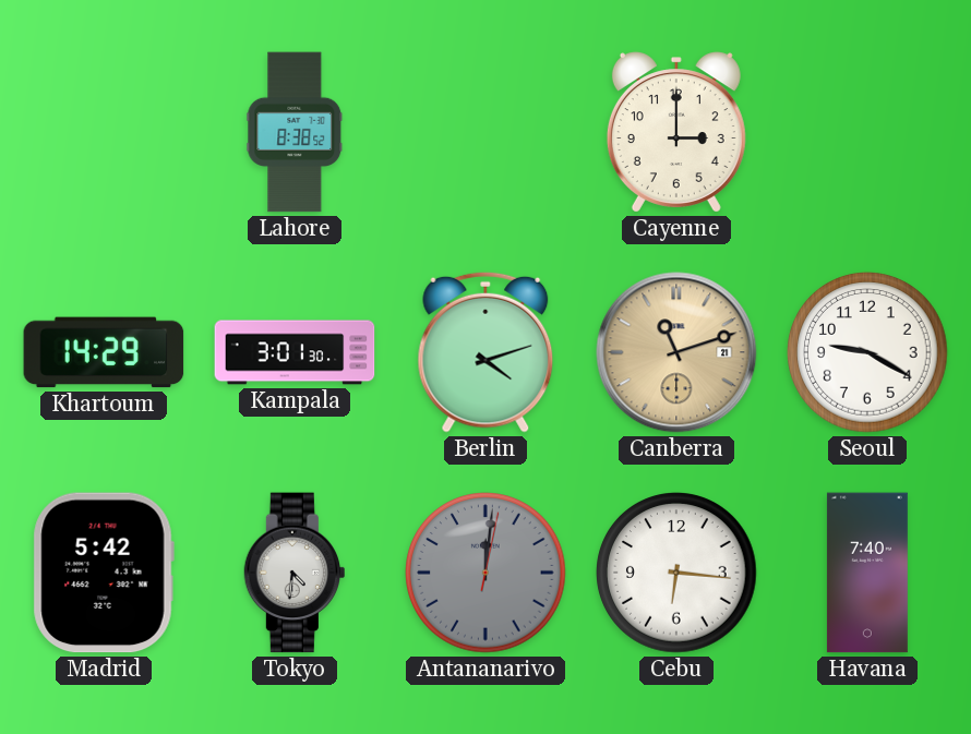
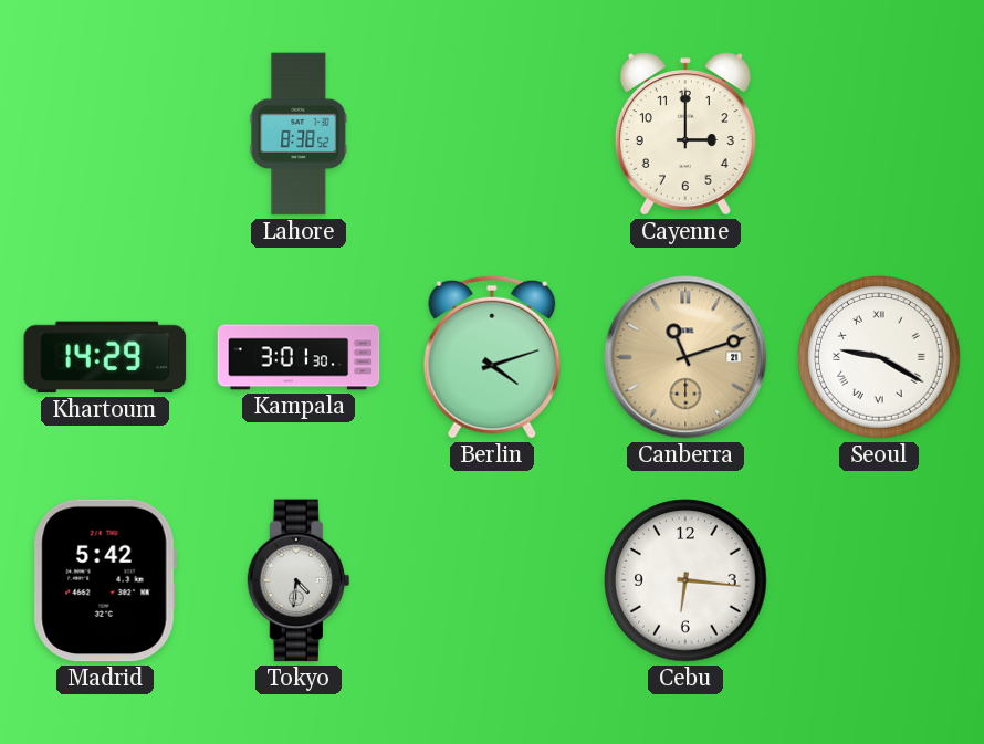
Seoul numerals: Arabic -> Roman (879, 357)
Antananarivo: 12:01 -> none (485, 573)
Havana: 7:40 -> none (867, 573)
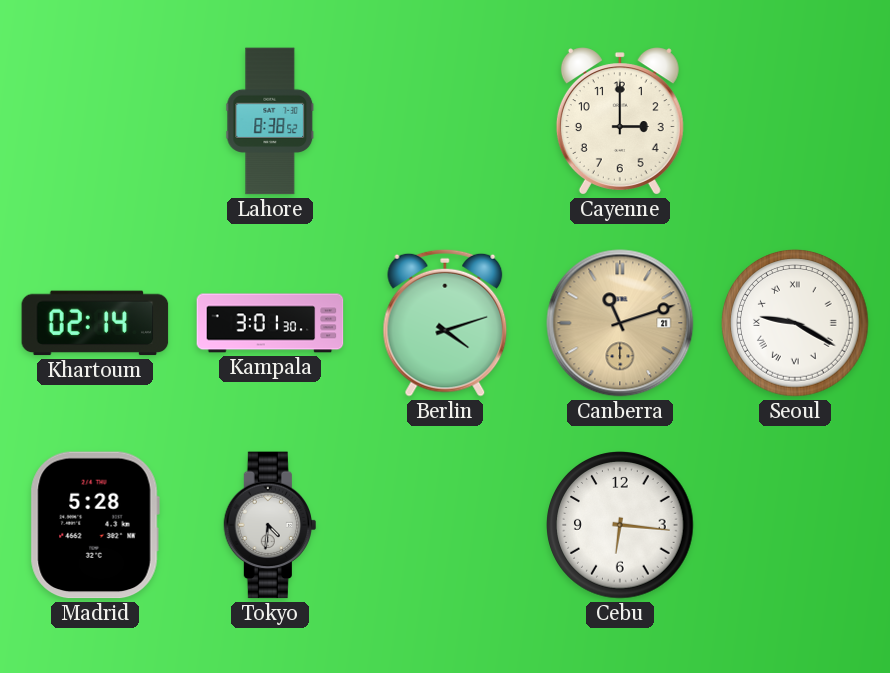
Khartoum: 14:29 -> 02:14 (95, 323)
Madrid: 5:42 -> 5:28 (95, 525)
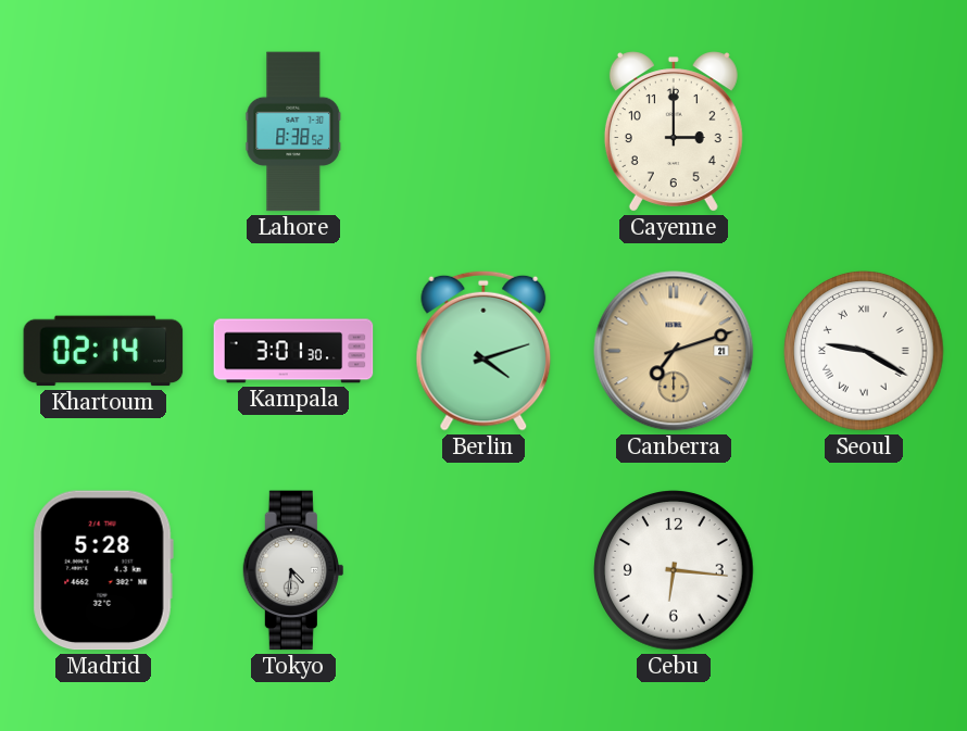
Canberra: 11:12 -> 7:12 (674, 351)
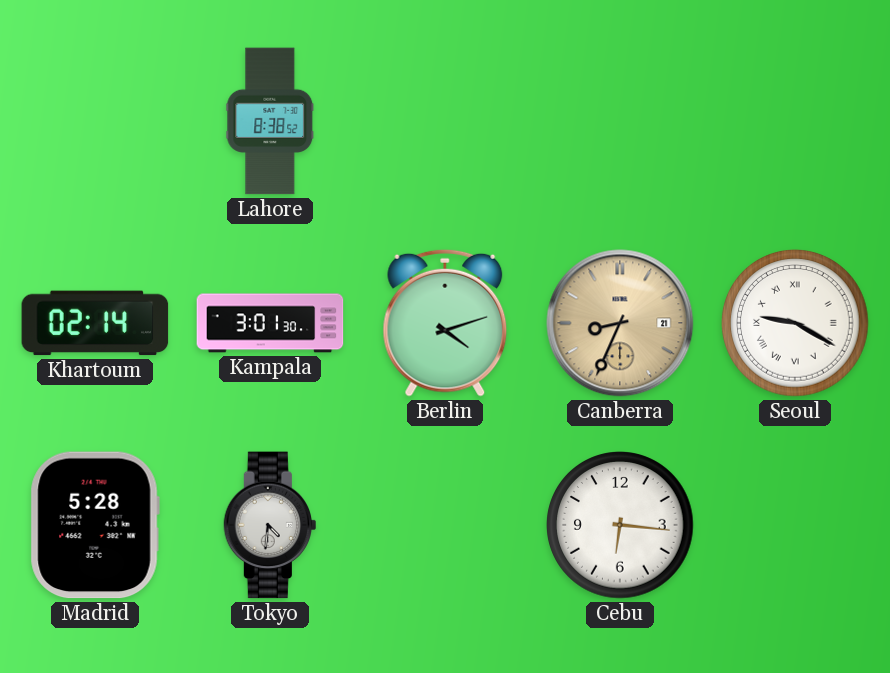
Cayenne: 3:00 -> none (674, 131)
Canberra: 7:12 -> 8:34 (620, 323)
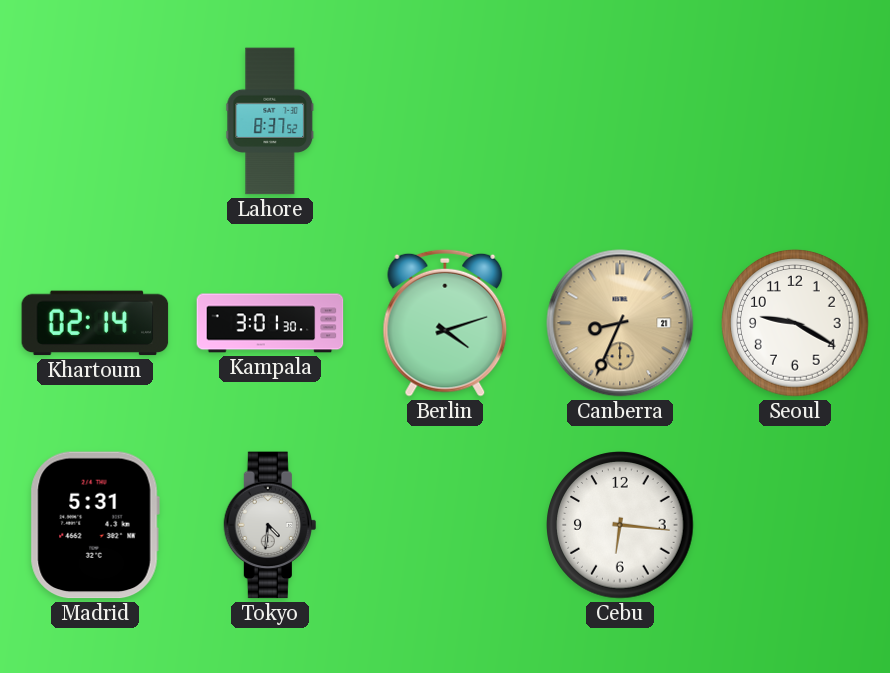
Lahore: 8:38 -> 8:37 (270, 121)
Seoul numerals: Roman -> Arabic (795, 323)
Madrid: 5:28 -> 5:31 (95, 525)
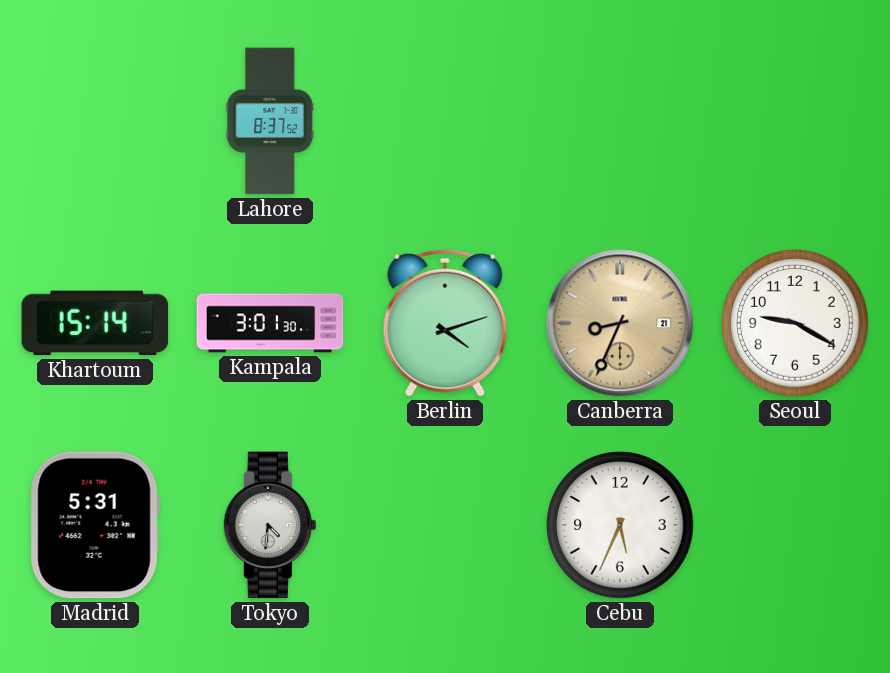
Khartoum: 02:14 -> 15:14 (95, 323)
Cebu: 6:16 -> 5:34 (620, 525)
